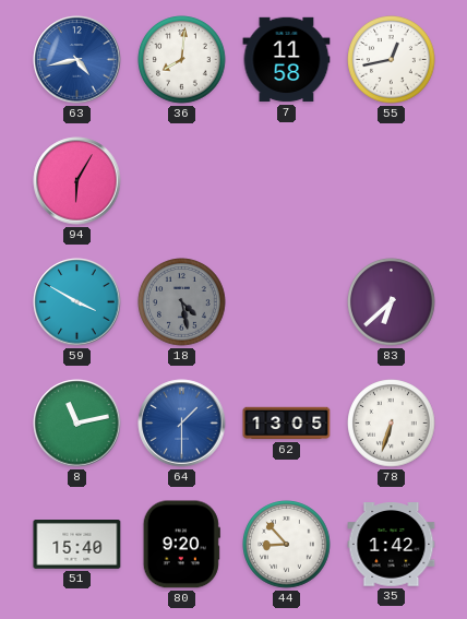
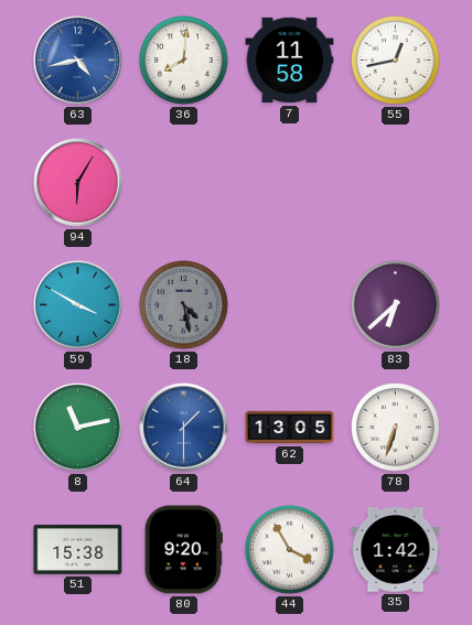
51: 15:40 -> 15:38 (78, 550)
44: 8:53 -> 3:55 (290, 550)
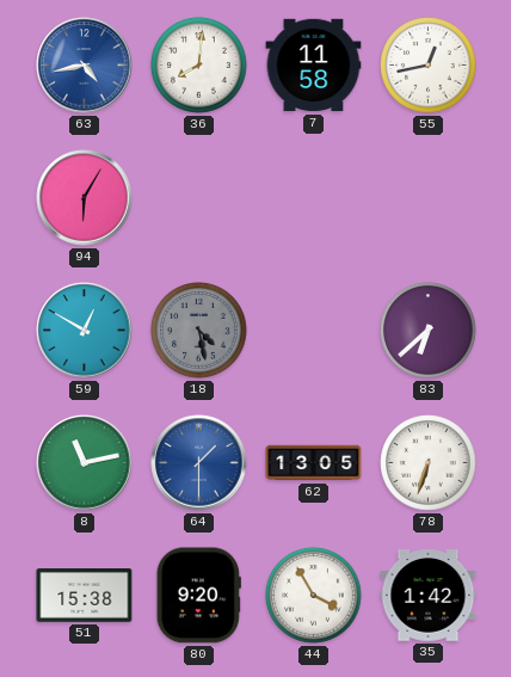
59: 3:50 -> 12:50 (85, 331)
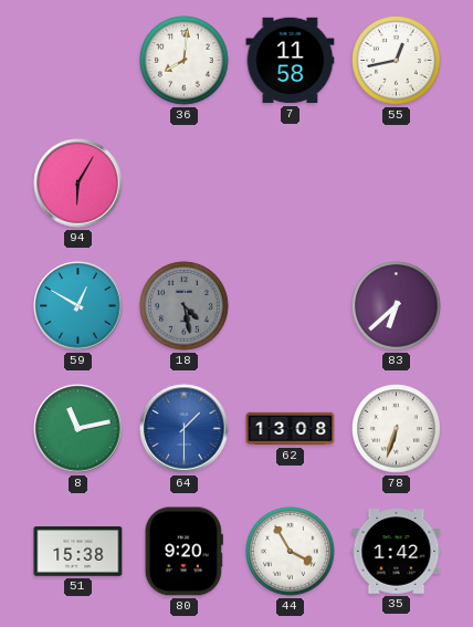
63: 4:43 -> none (85, 66)
62: 13:05 -> 13:08 (291, 429)
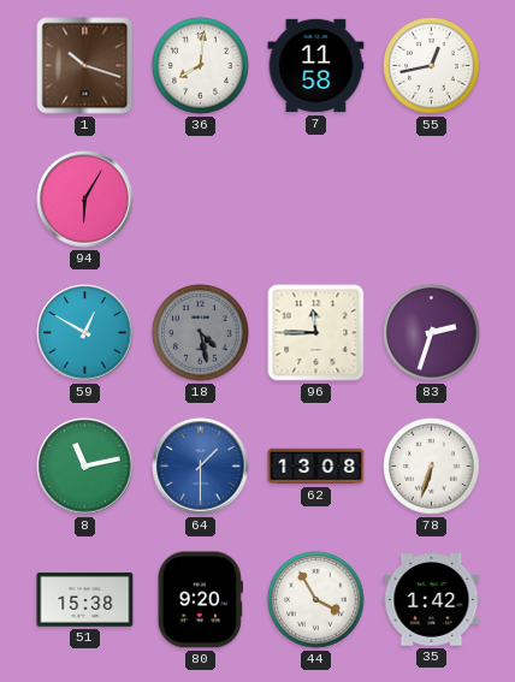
1: none -> 10:18 (85, 66)
96: none -> 11:45 (316, 333)
83: 6:38 -> 2:33 (432, 333)
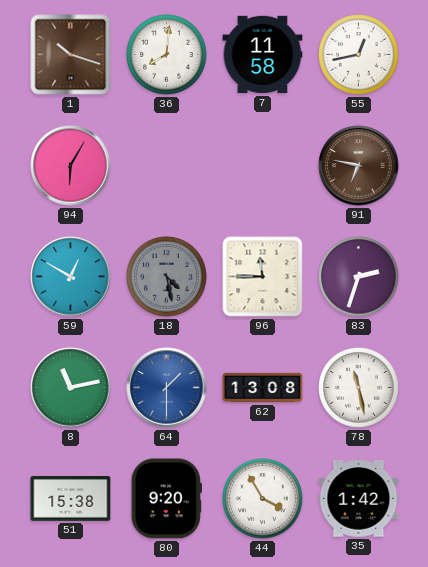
91: none -> 6:47 (359, 166)
78: 6:33 -> 11:28 (359, 388)
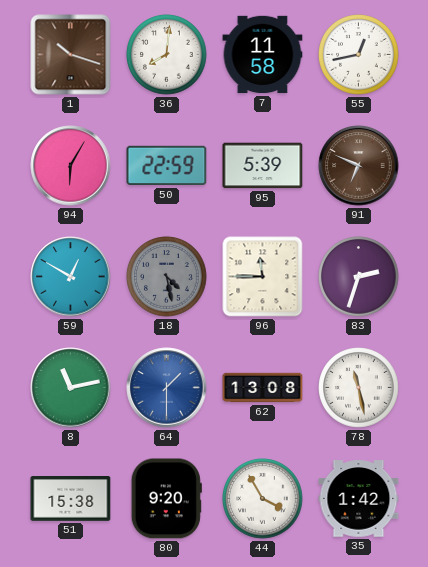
50: none -> 22:59 (167, 166)
95: none -> 5:39 (263, 166)
91: 6:47 -> 6:49 (359, 166)
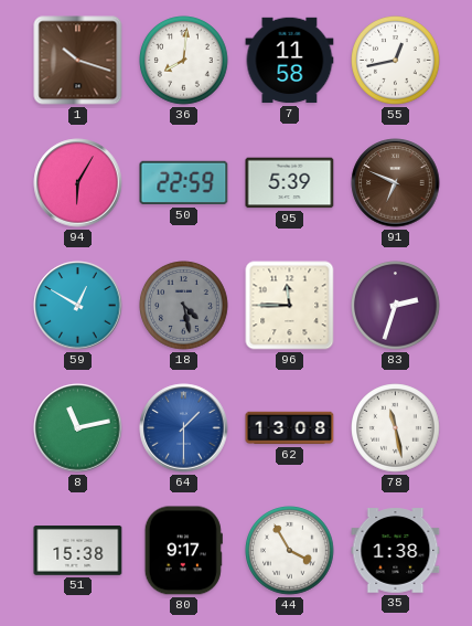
80: 9:20 -> 9:17 (183, 551)
35: 1:42 -> 1:38 (396, 551)
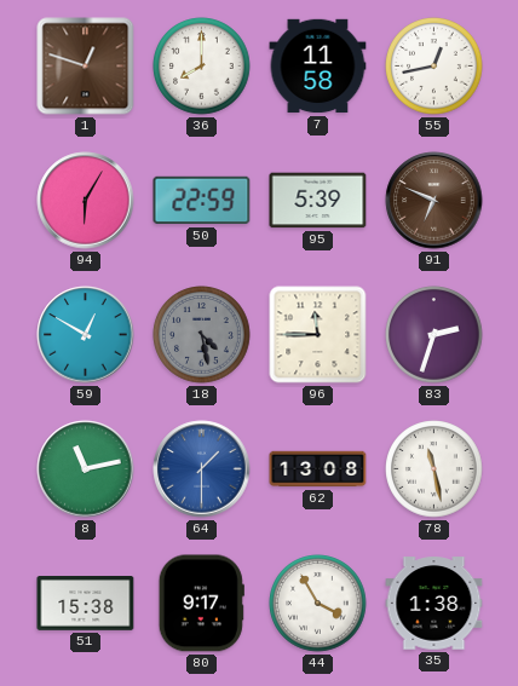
1: 10:18 -> 12:48 (86, 67)
36: 8:01 -> 8:00 (202, 67)
